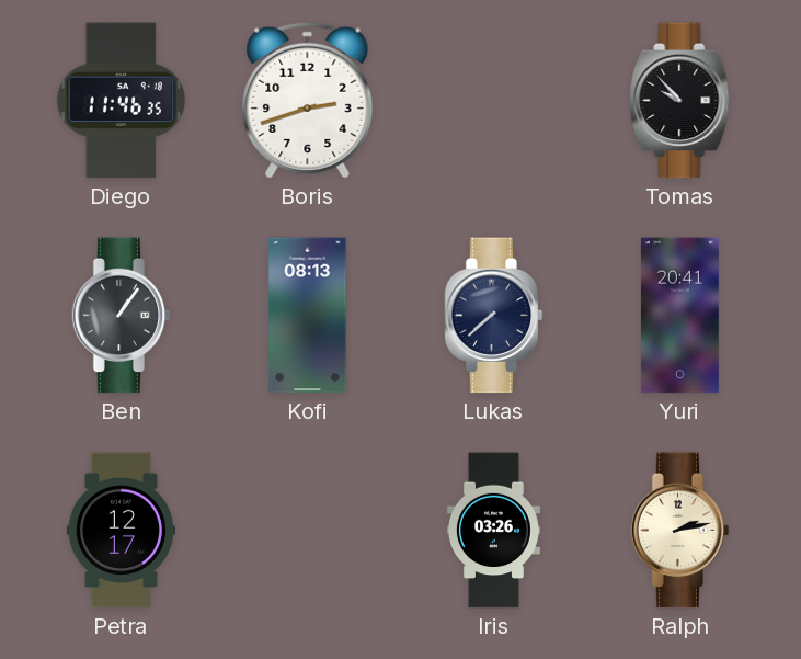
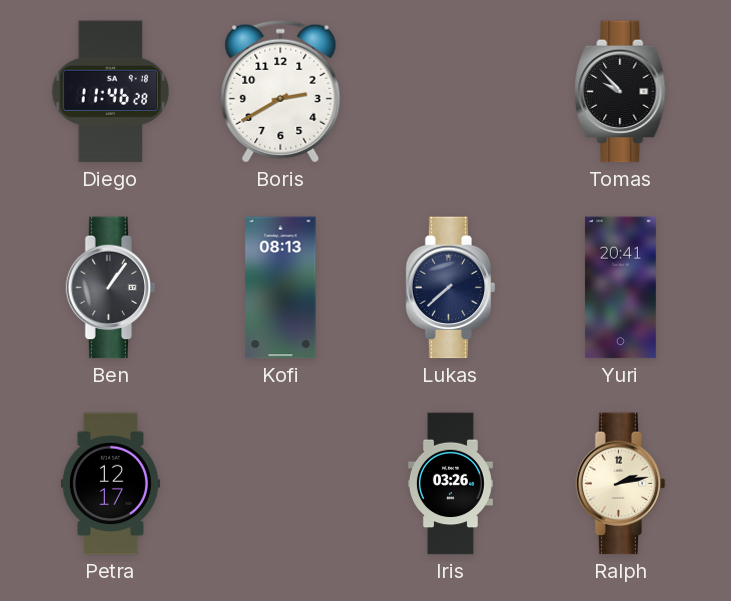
Diego: 11:46:35 -> 11:46:28 (110, 92)
Boris: 2:42 -> 2:40 (281, 91)
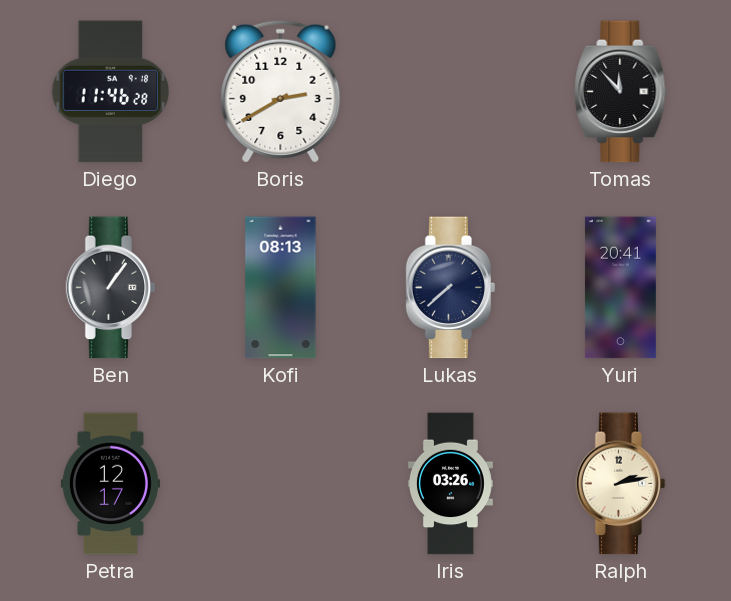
Tomas: 9:53 -> 11:53 (621, 92)
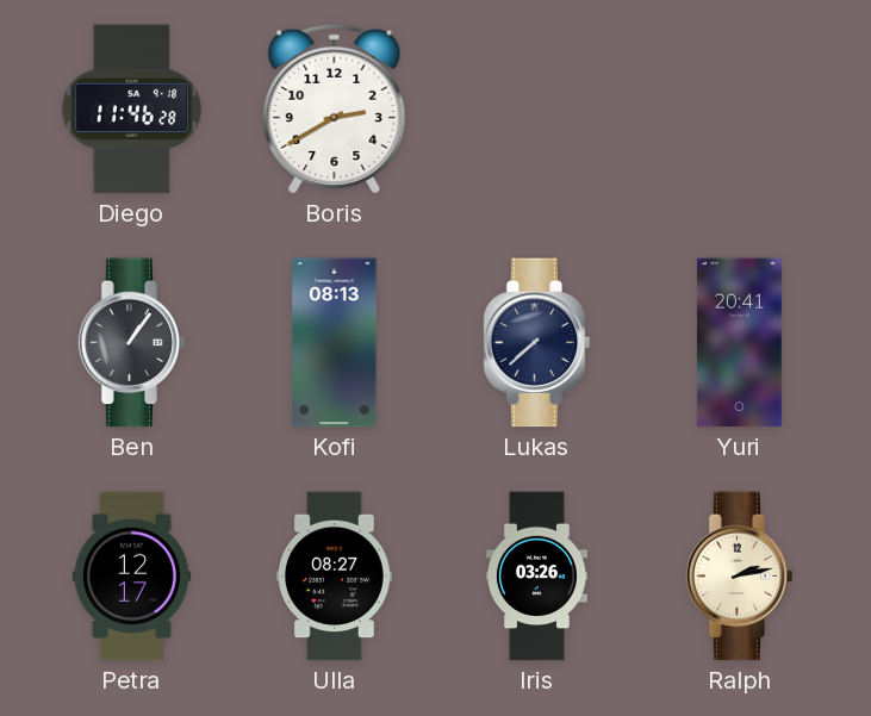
Tomas: 11:53 -> none (621, 92)
Ulla: none -> 08:27 (334, 577)
